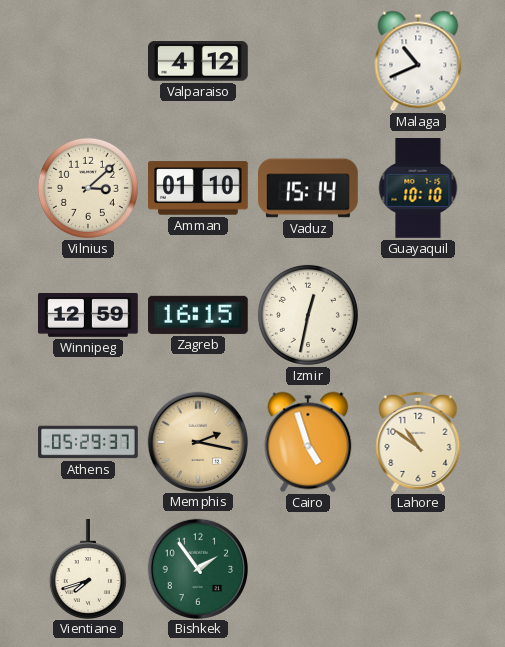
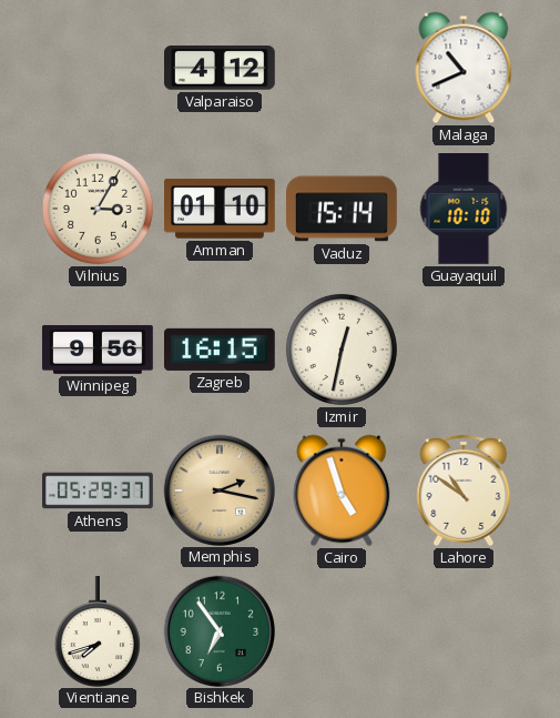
Vilnius: 3:08 -> 3:05 (98, 209)
Winnipeg: 12:59 -> 9:56 (99, 350)
Bishkek: 1:54 -> 6:54 (218, 630)
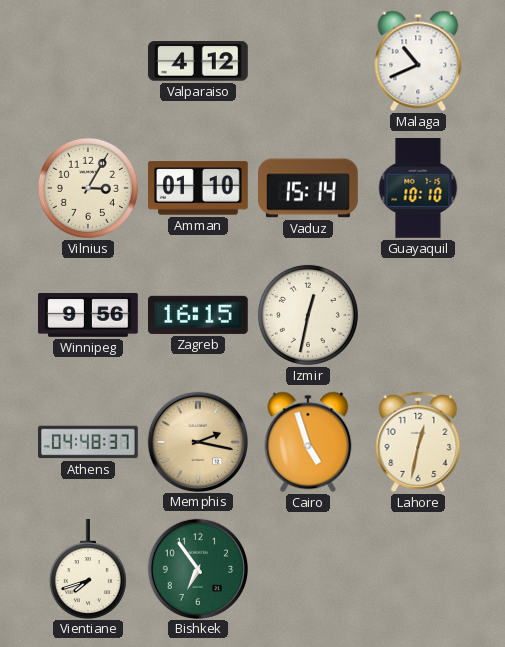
Athens: 05:29 -> 04:48 (88, 442)
Lahore: 10:51 -> 12:32 (418, 442)
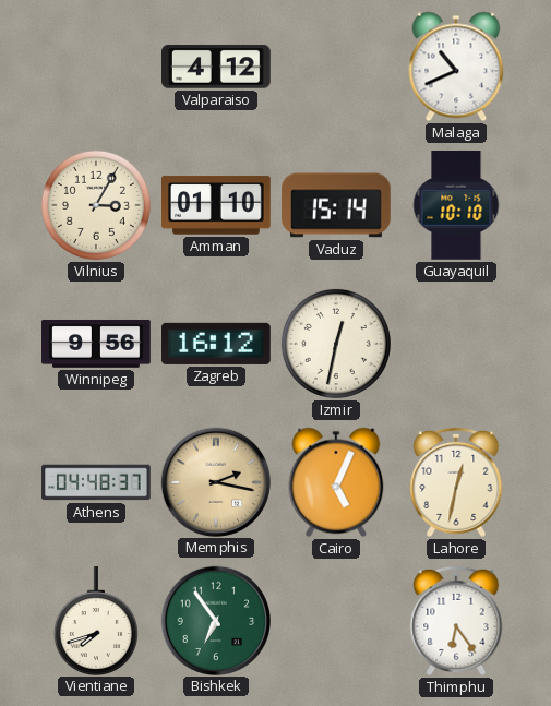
Zagreb: 16:15 -> 16:12 (217, 344)
Cairo: 4:57 -> 5:04 (336, 482)
Thimphu: none -> 6:24 (456, 621)
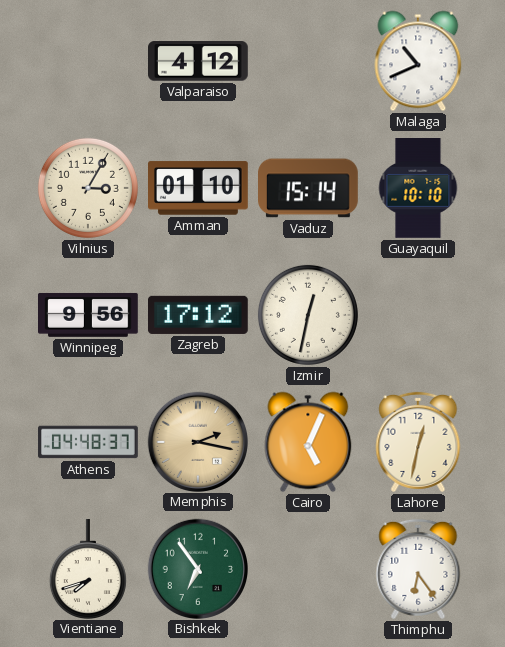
Zagreb: 16:12 -> 17:12 (199, 315)
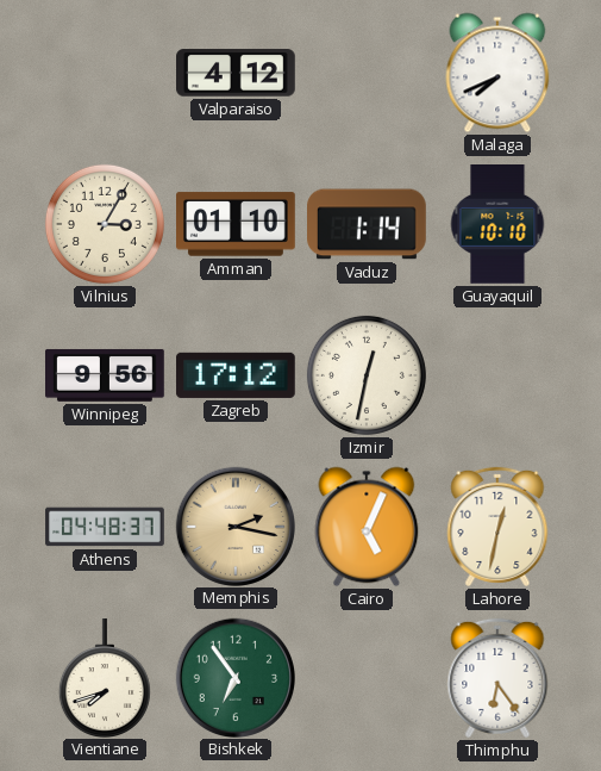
Malaga: 10:41 -> 7:41 (497, 73)
Vaduz: 15:14 -> 1:14 (368, 224)
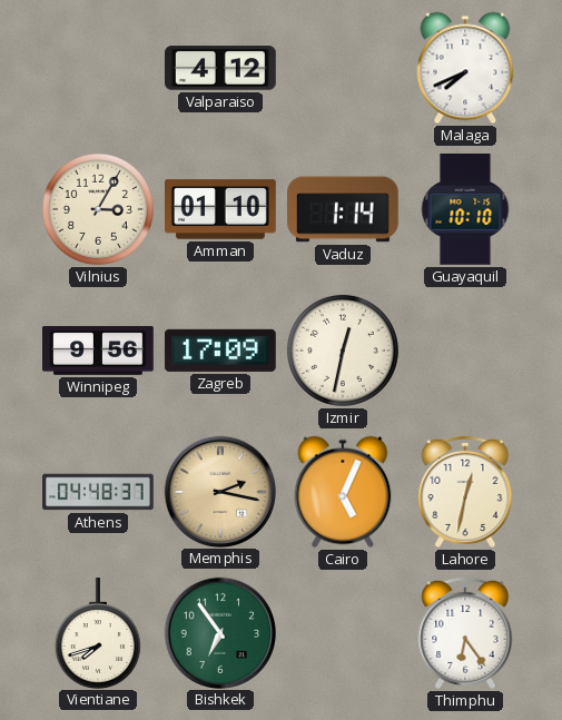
Zagreb: 17:12 -> 17:09 (221, 351)
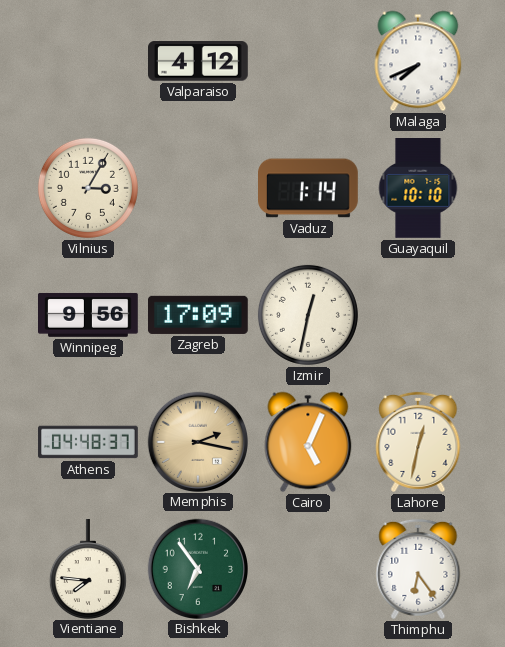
Amman: 01:10 -> none (221, 209)
Vientiane: 7:42 -> 7:46 (88, 569)
